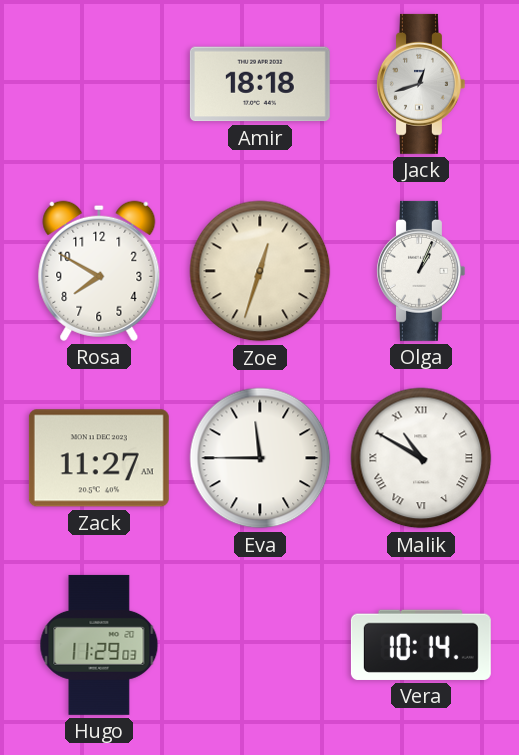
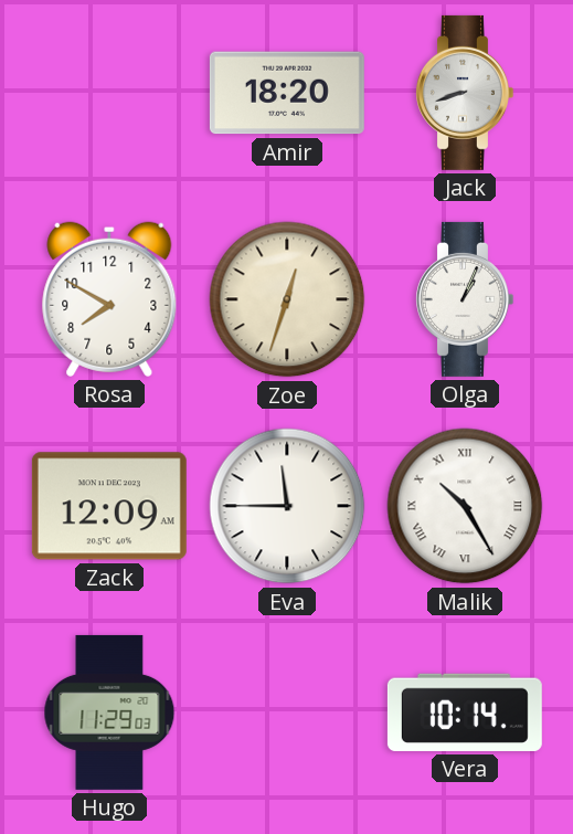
Amir: 18:18 -> 18:20 (287, 93)
Jack: 12:42 -> 8:42 (465, 93)
Zack: 11:27 -> 12:09 (109, 506)
Malik: 10:50 -> 10:25 (465, 506)
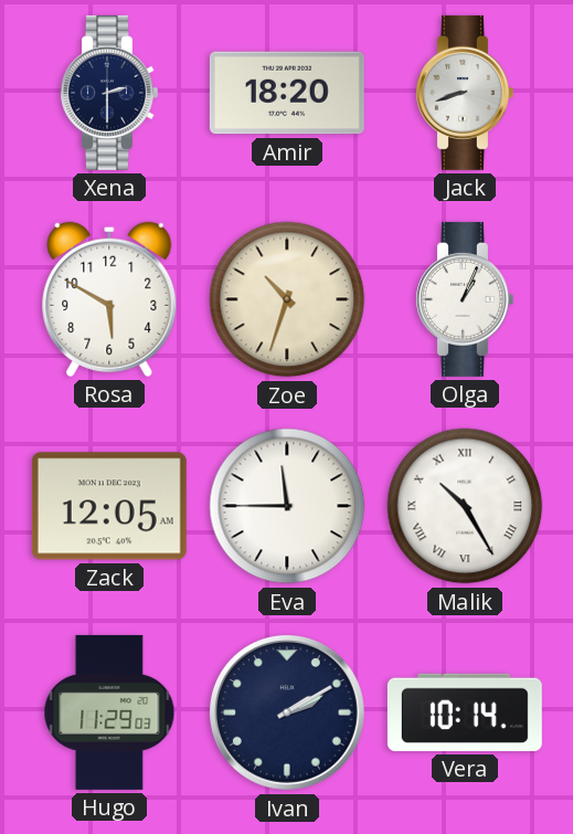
Xena: none -> 2:30 (109, 93)
Rosa: 7:50 -> 5:50 (109, 299)
Zoe: 12:33 -> 10:33 (287, 299)
Zack: 12:09 -> 12:05 (109, 506)
Ivan: none -> 2:10 (287, 712)
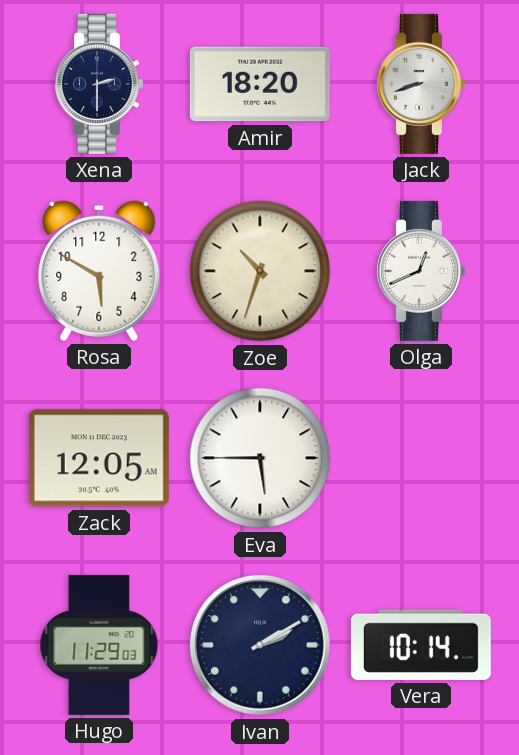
Olga: 1:04 -> 12:41 (421, 271)
Eva: 11:45 -> 5:45 (260, 458)
Malik: 10:25 -> none (465, 506)
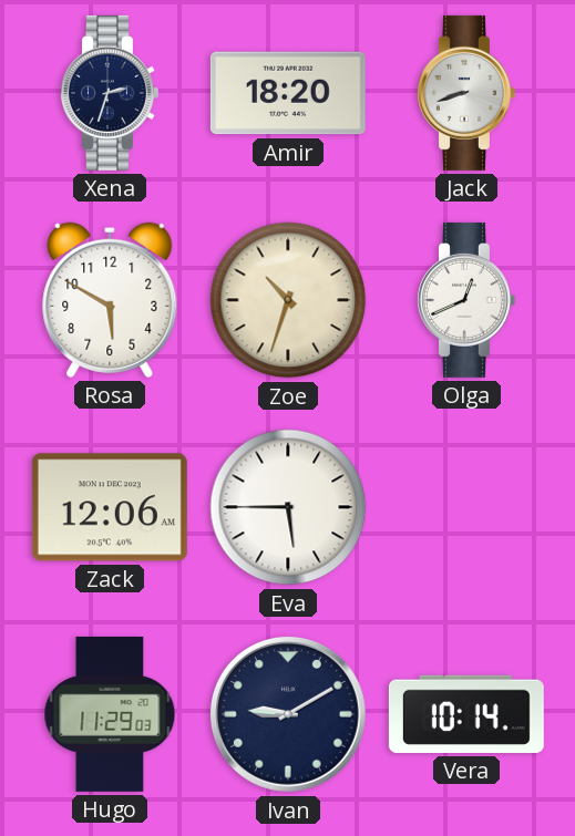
Xena: 2:30 -> 2:33 (110, 93)
Zack: 12:05 -> 12:06 (110, 507)
Ivan: 2:10 -> 9:10 (288, 714)
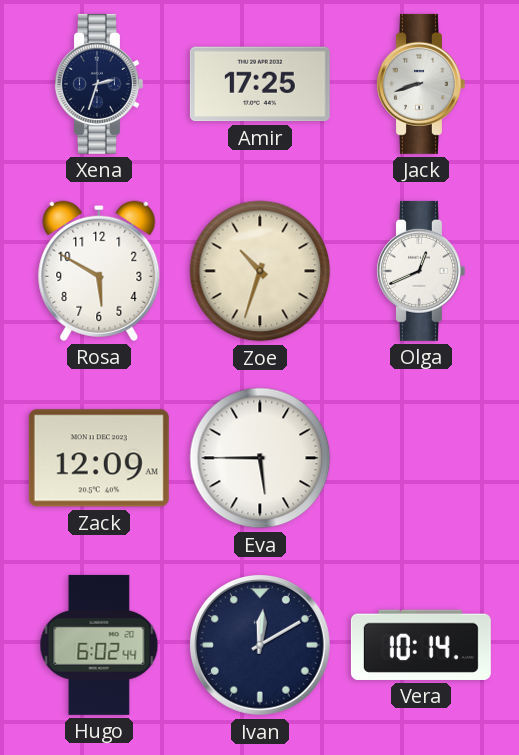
Amir: 18:20 -> 17:25 (260, 84)
Zack: 12:06 -> 12:09 (99, 458)
Hugo: 11:29 -> 6:02 (99, 645)
Ivan: 9:10 -> 12:10 (260, 645)
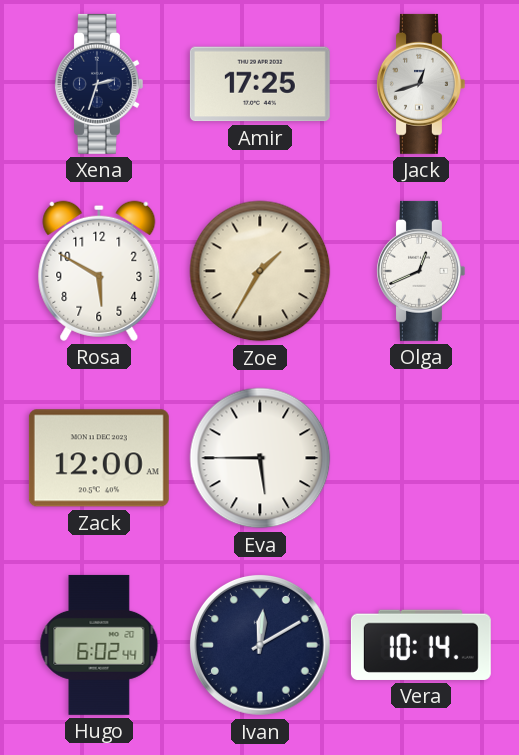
Jack: 8:42 -> 12:42 (421, 84)
Zoe: 10:33 -> 1:35 (260, 271)
Zack: 12:09 -> 12:00 (99, 458)
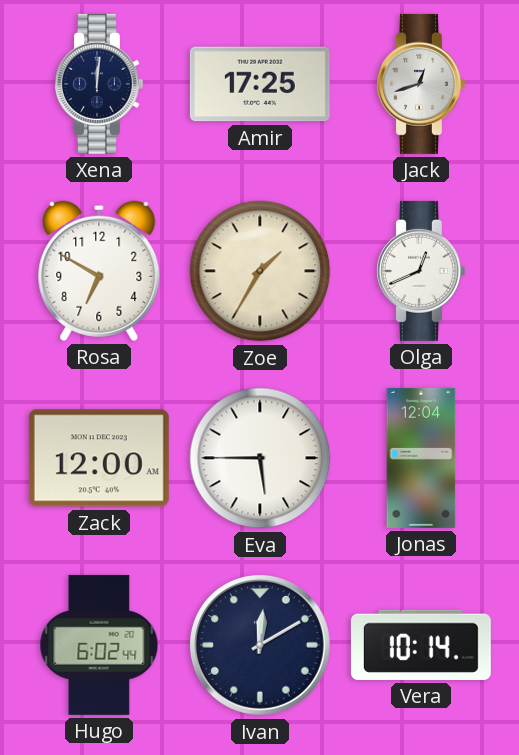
Xena: 2:33 -> 12:01 (99, 84)
Rosa: 5:50 -> 6:50 (99, 271)
Jonas: none -> 12:04 (421, 458)
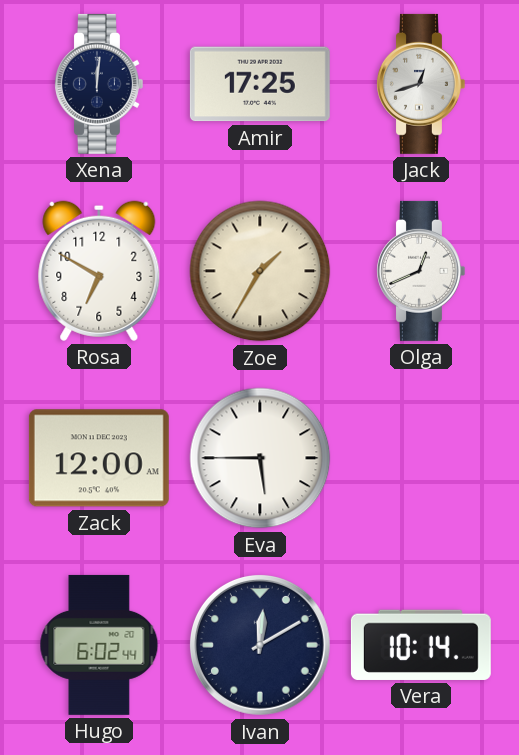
Jonas: 12:04 -> none (421, 458)
